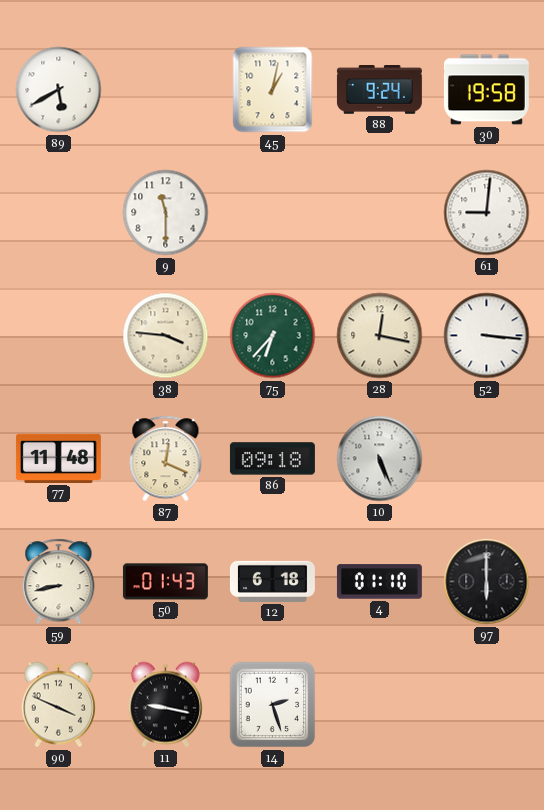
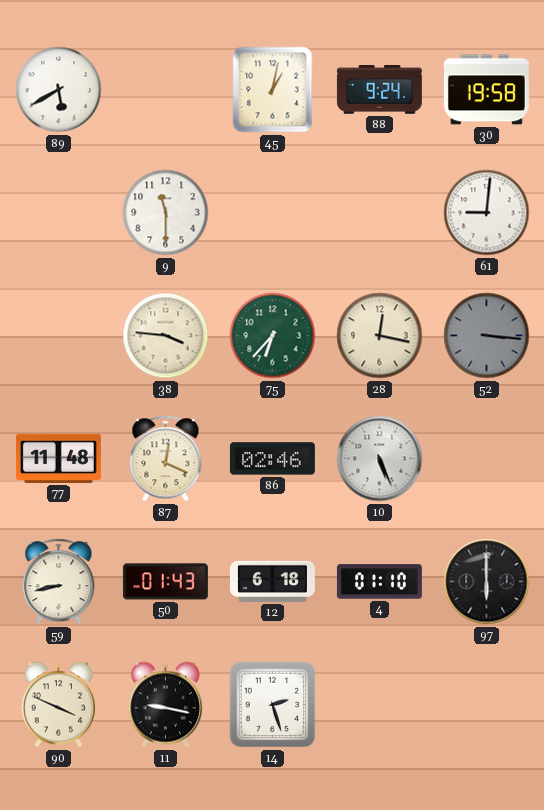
52 dial: white -> grey (487, 336)
86: 09:18 -> 02:46 (272, 459)
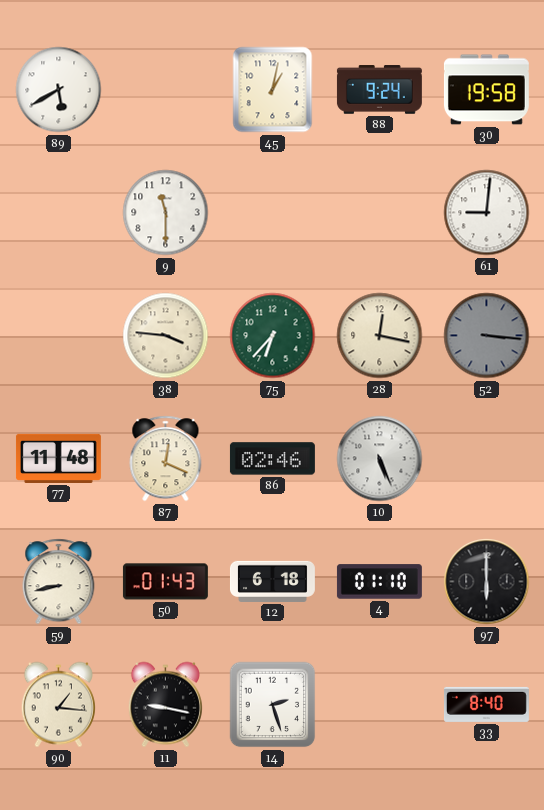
90: 3:49 -> 1:16 (58, 705)
33: none -> 8:40 (486, 704)
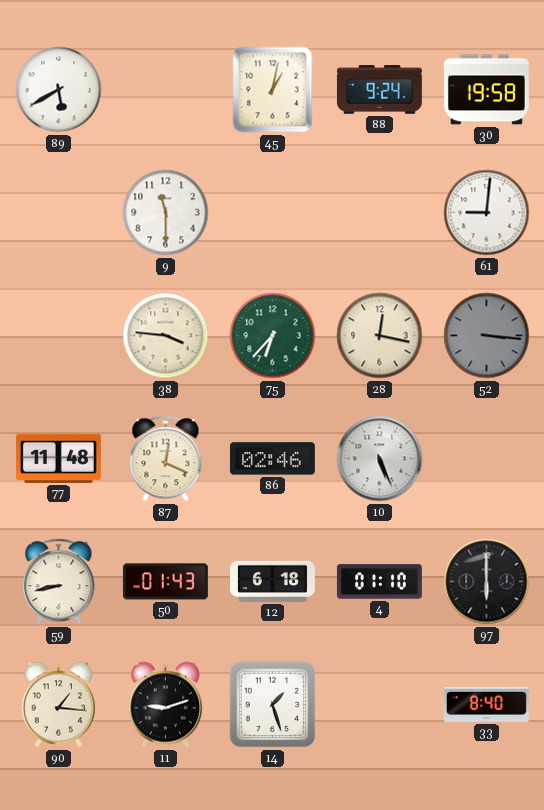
11: 9:17 -> 9:12 (165, 705)
14: 2:27 -> 1:27 (273, 705)
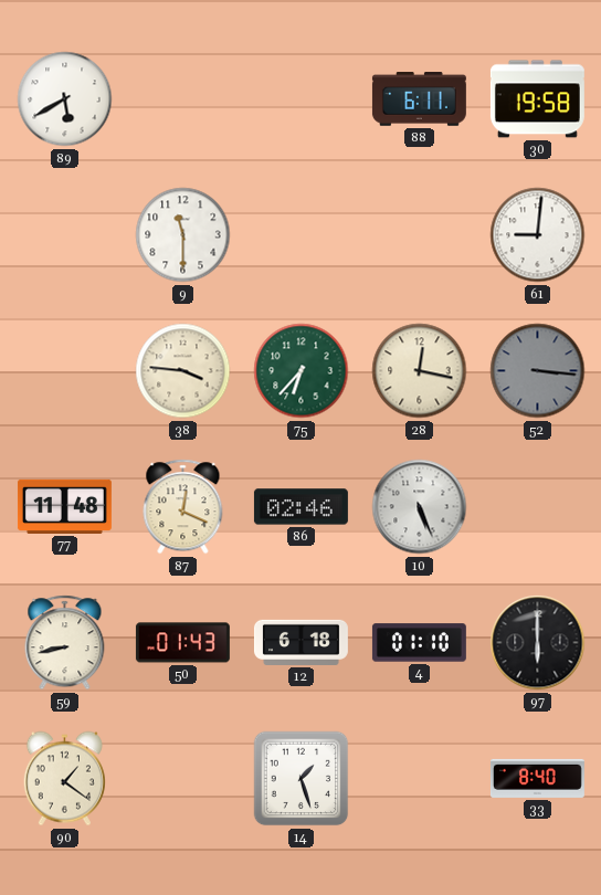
45: 1:02 -> none (273, 90)
88: 9:24 -> 6:11 (419, 99)
90: 1:16 -> 1:21 (64, 779)
11: 9:12 -> none (165, 705)
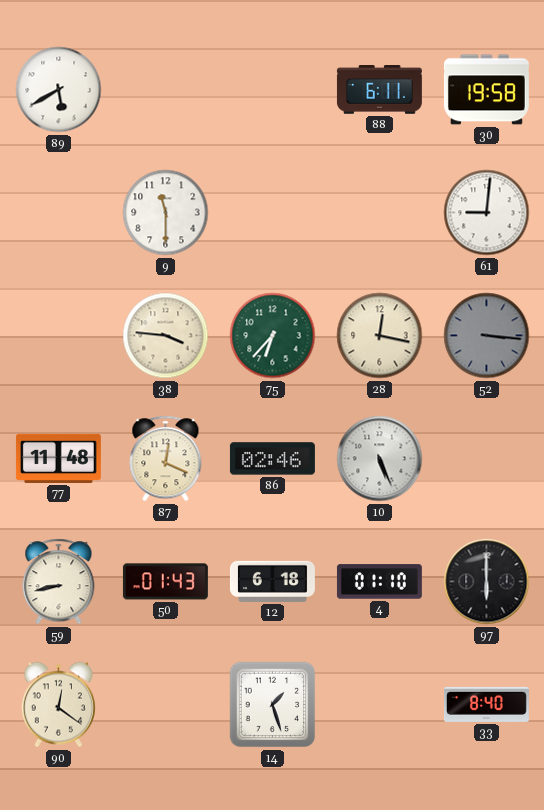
90: 1:21 -> 12:21 (58, 705)
